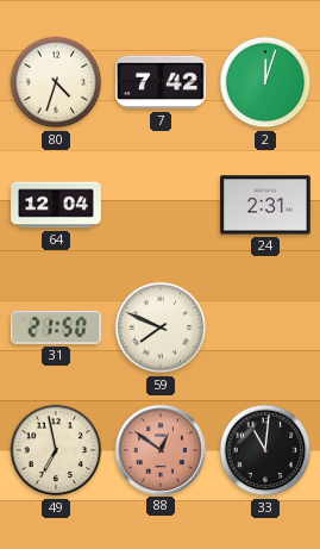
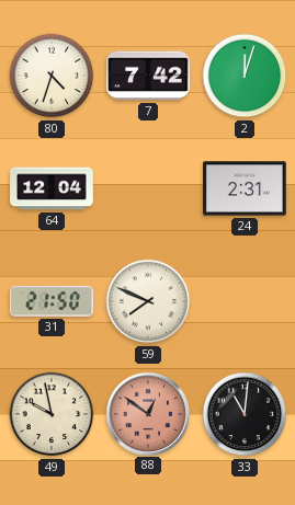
49: 6:58 -> 9:58 (52, 414)
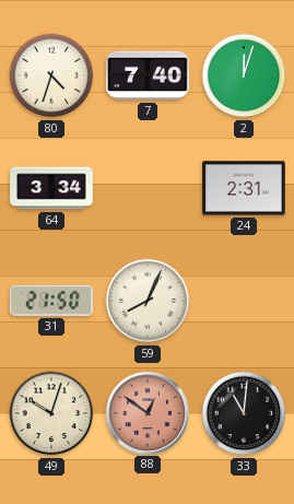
7: 7:42 -> 7:40 (149, 75)
64: 12:04 -> 3:34 (51, 188)
59: 7:49 -> 8:04 (148, 301)
49: 9:58 -> 10:03 (51, 413)
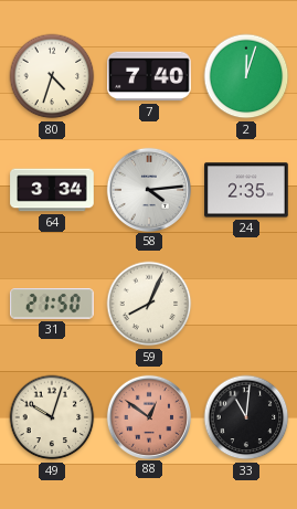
58: none -> 4:14 (148, 189)
24: 2:31 -> 2:35 (246, 190)
